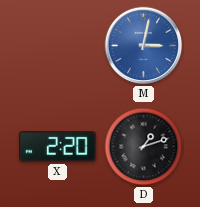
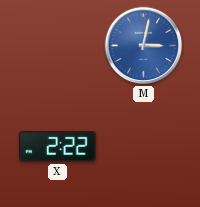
X: 2:20 -> 2:22 (57, 147)
D: 1:12 -> none (144, 147)
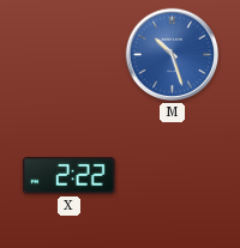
M: 3:02 -> 10:27 (173, 55)
